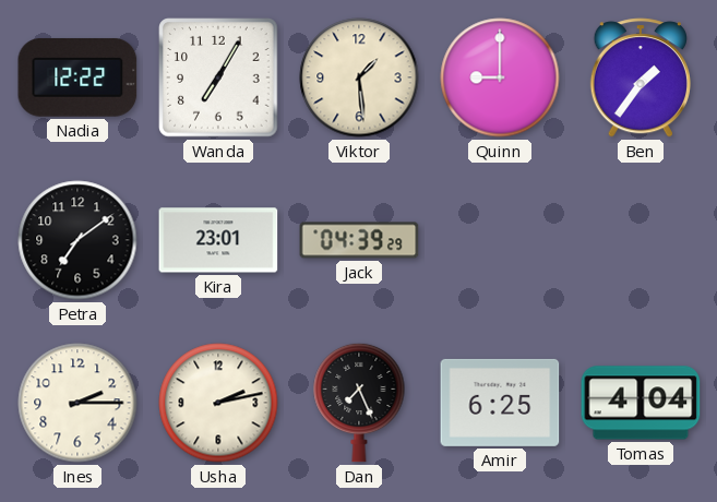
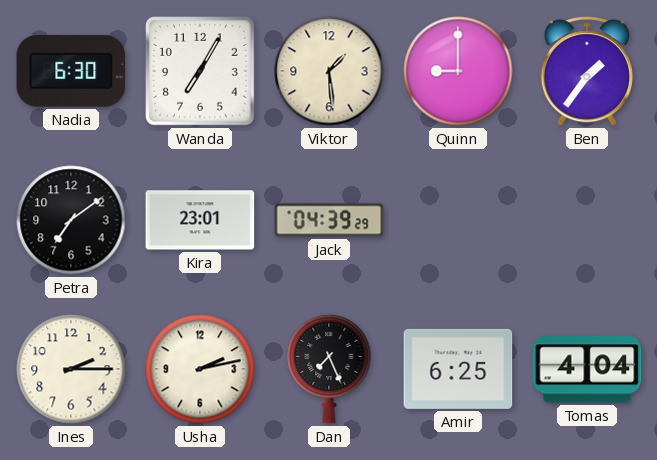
Nadia: 12:22 -> 6:30 (71, 71)
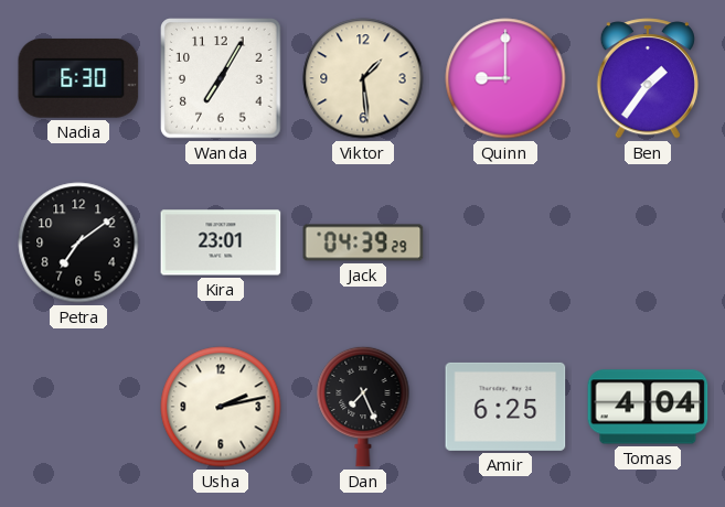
Ines: 2:15 -> none (71, 369)
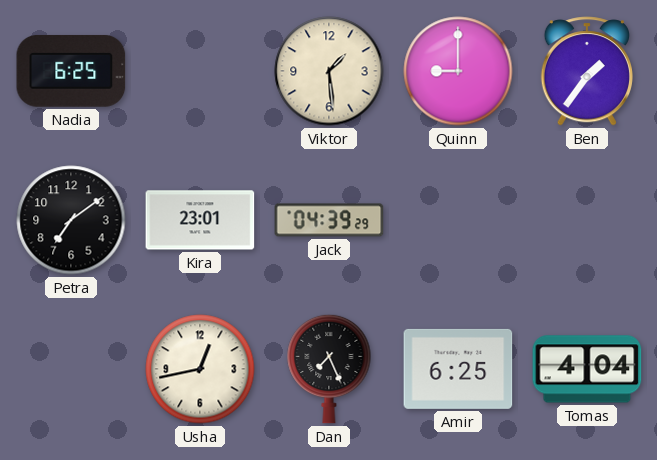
Nadia: 6:30 -> 6:25 (71, 71)
Wanda: 7:05 -> none (221, 78)
Usha: 2:13 -> 12:43 (200, 369)
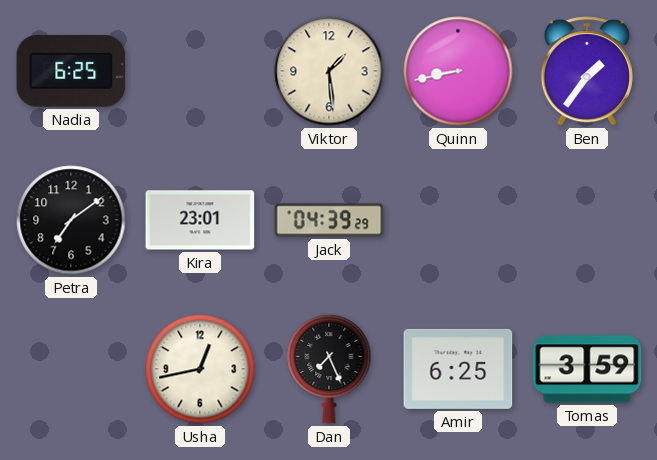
Quinn: 9:00 -> 8:43 (458, 71)
Tomas: 4:04 -> 3:59 (587, 369)
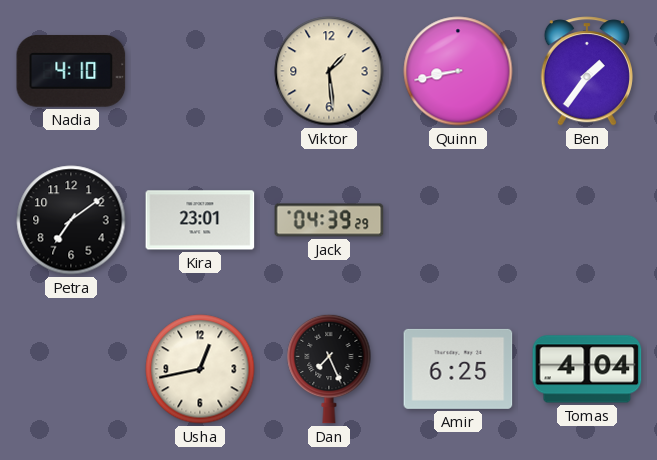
Nadia: 6:25 -> 4:10 (71, 71)
Tomas: 3:59 -> 4:04 (587, 369)
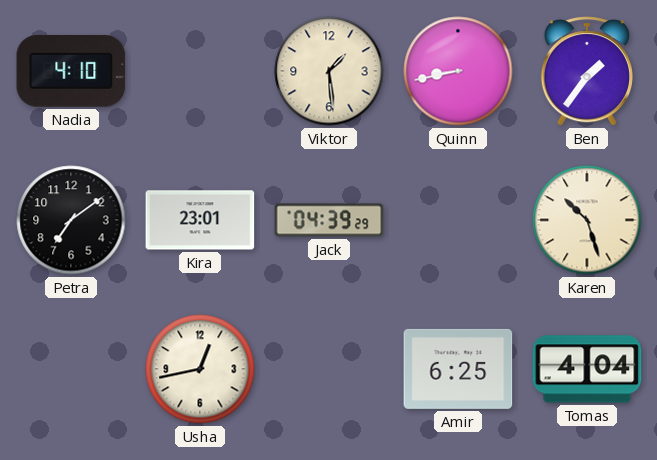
Karen: none -> 10:27 (587, 220)
Dan: 7:26 -> none (329, 369)
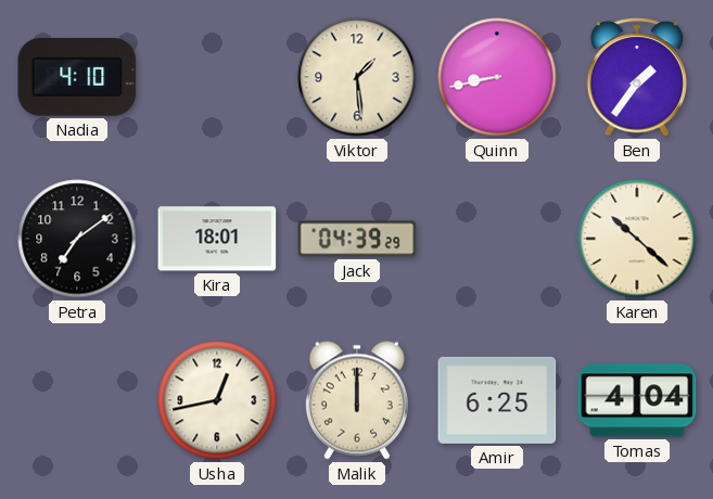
Kira: 23:01 -> 18:01 (217, 239)
Karen: 10:27 -> 10:22 (637, 239)
Malik: none -> 12:00 (357, 400)
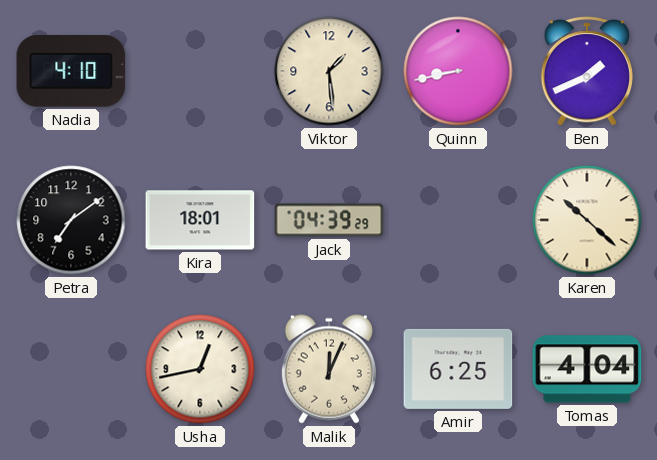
Ben: 1:36 -> 1:41 (587, 71)
Malik: 12:00 -> 12:04 (329, 369)
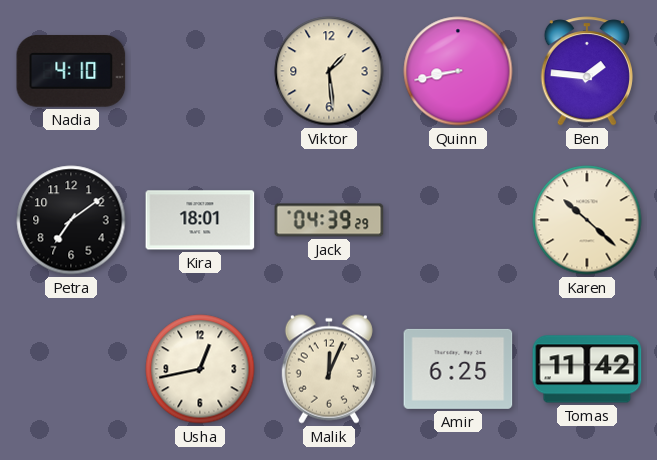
Ben: 1:41 -> 1:46 (587, 71)
Tomas: 4:04 -> 11:42 (587, 369)
